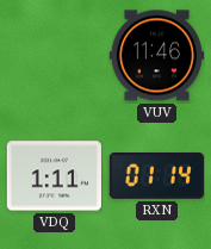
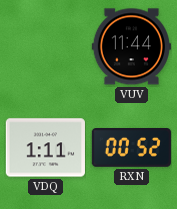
VUV: 11:46 -> 11:44 (131, 47)
RXN: 01:14 -> 00:52 (131, 148)
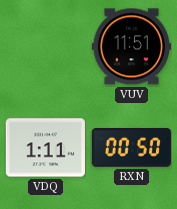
VUV: 11:44 -> 11:51 (131, 47)
RXN: 00:52 -> 00:50 (131, 148)
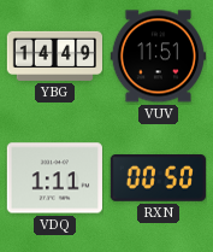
YBG: none -> 14:49 (54, 55)
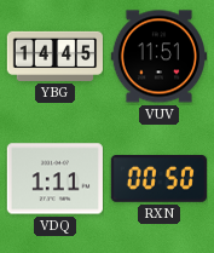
YBG: 14:49 -> 14:45 (54, 56)
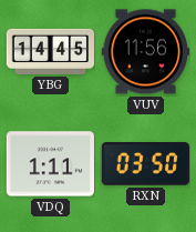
VUV: 11:51 -> 11:56 (145, 52)
RXN: 00:50 -> 03:50 (145, 164)
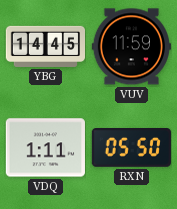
VUV: 11:56 -> 11:59 (131, 47)
RXN: 03:50 -> 05:50 (131, 148)
